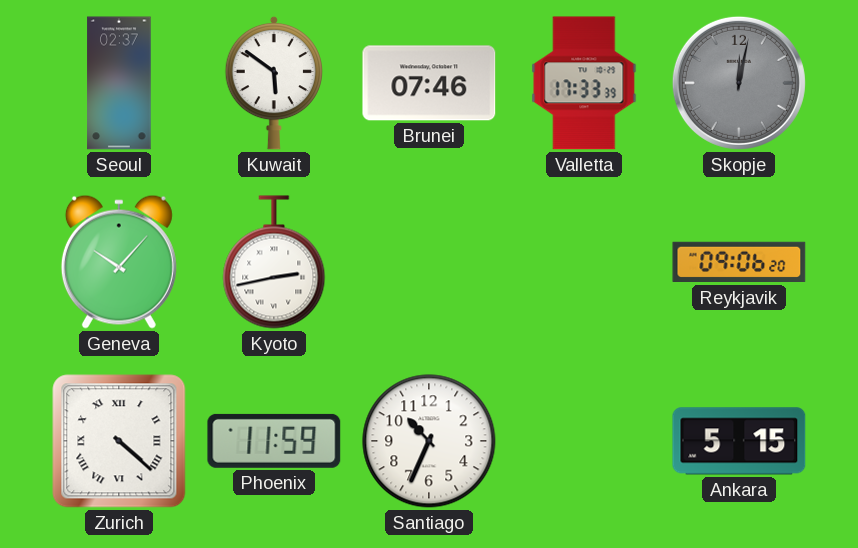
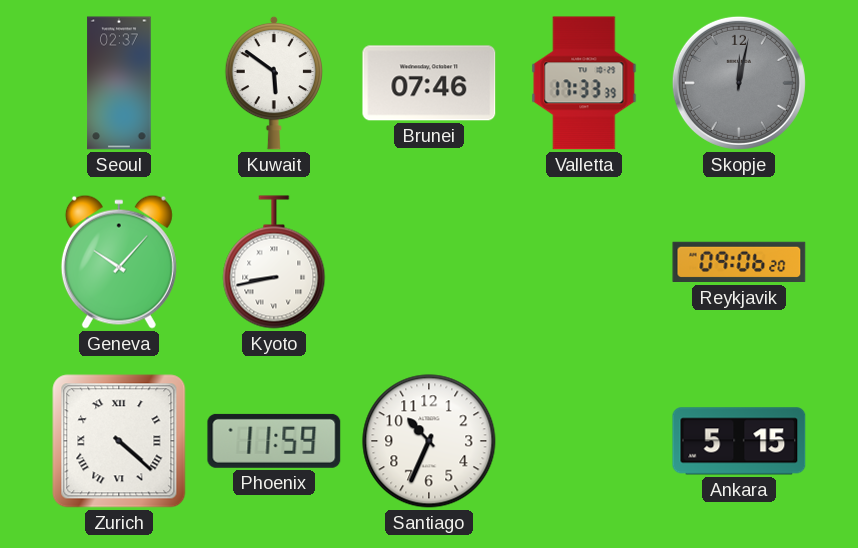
Kyoto: 2:43 -> 8:43 (274, 262)
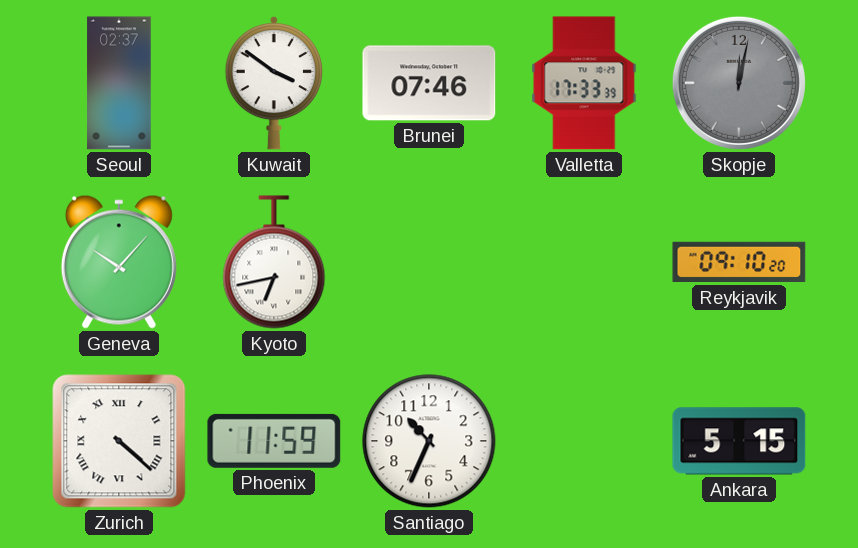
Kuwait: 5:51 -> 3:51 (273, 83)
Kyoto: 8:43 -> 6:43 (274, 262)
Reykjavik: 09:06 -> 09:10 (739, 262)
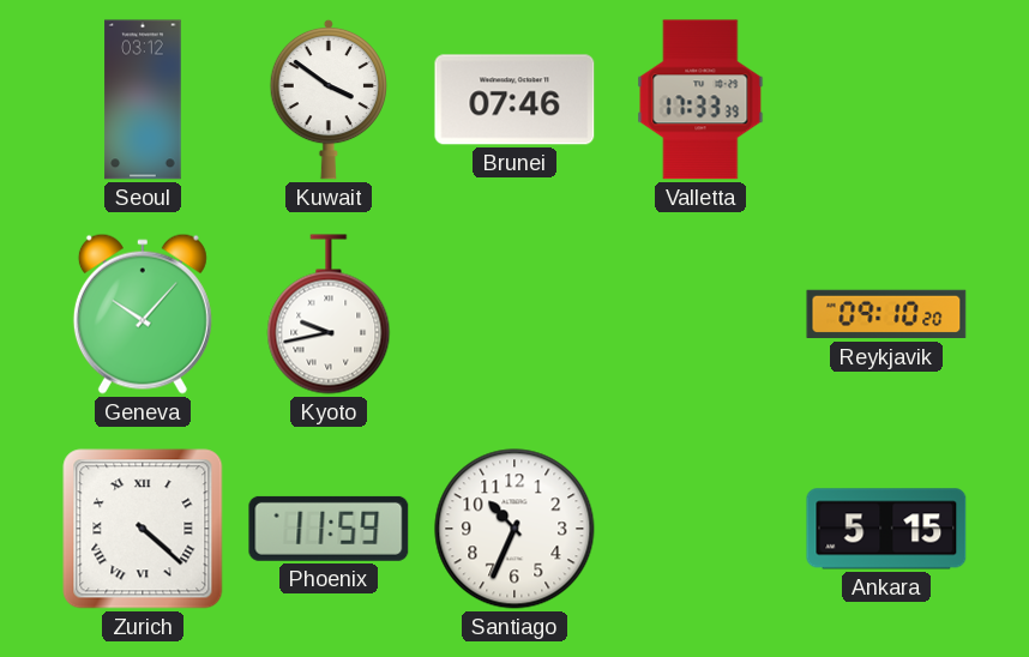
Seoul: 02:37 -> 03:12 (143, 100)
Skopje: 12:02 -> none (739, 83)
Kyoto: 6:43 -> 9:43 (329, 314)
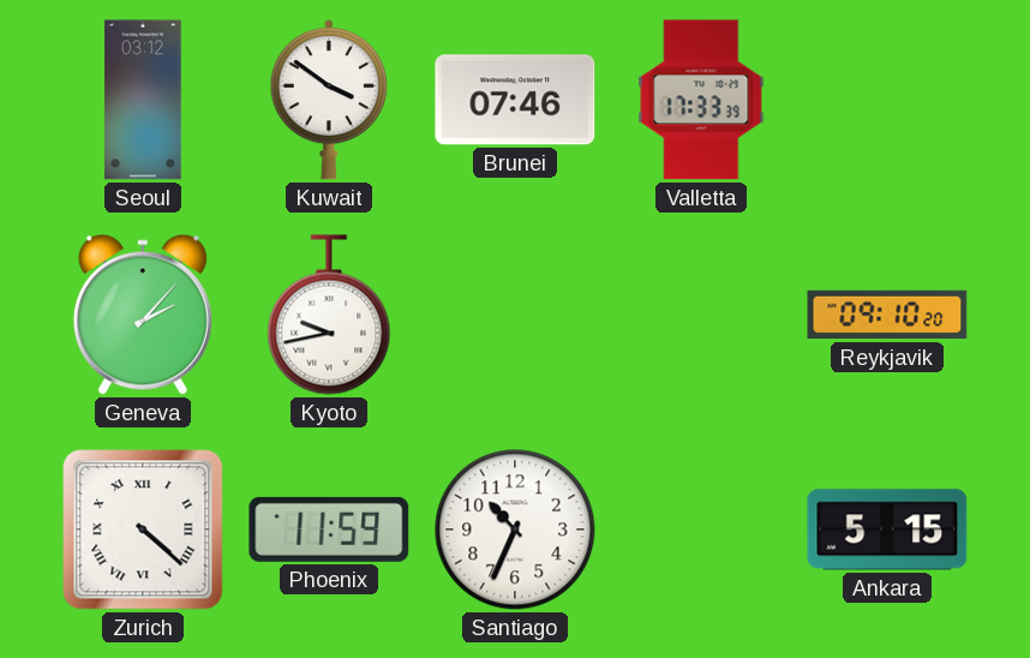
Geneva: 10:07 -> 2:07 (143, 315)
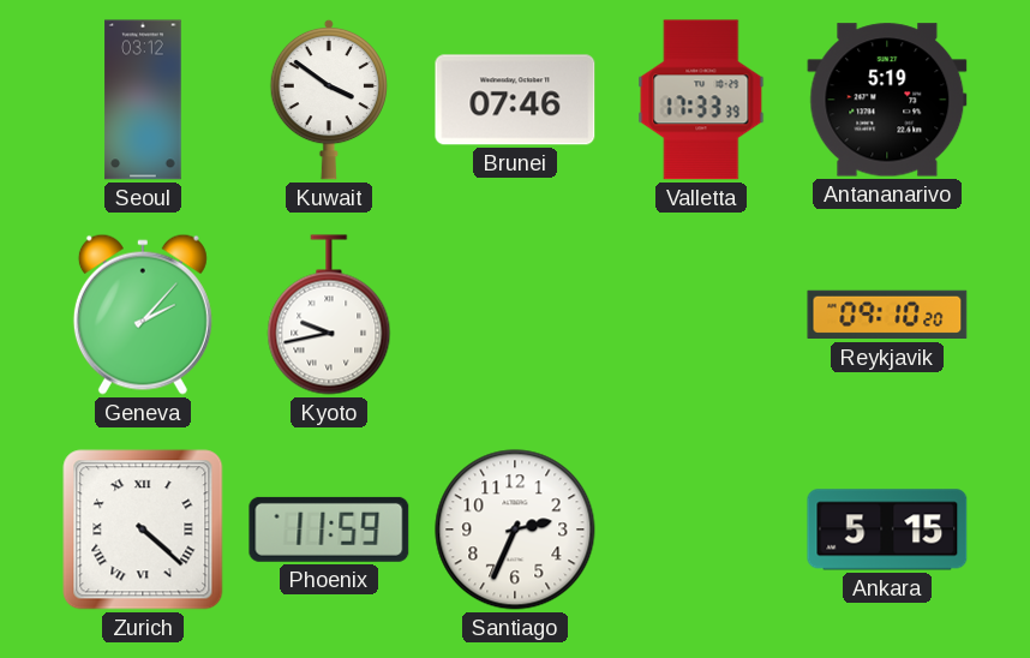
Antananarivo: none -> 5:19 (887, 100)
Santiago: 10:34 -> 2:34 (515, 530)
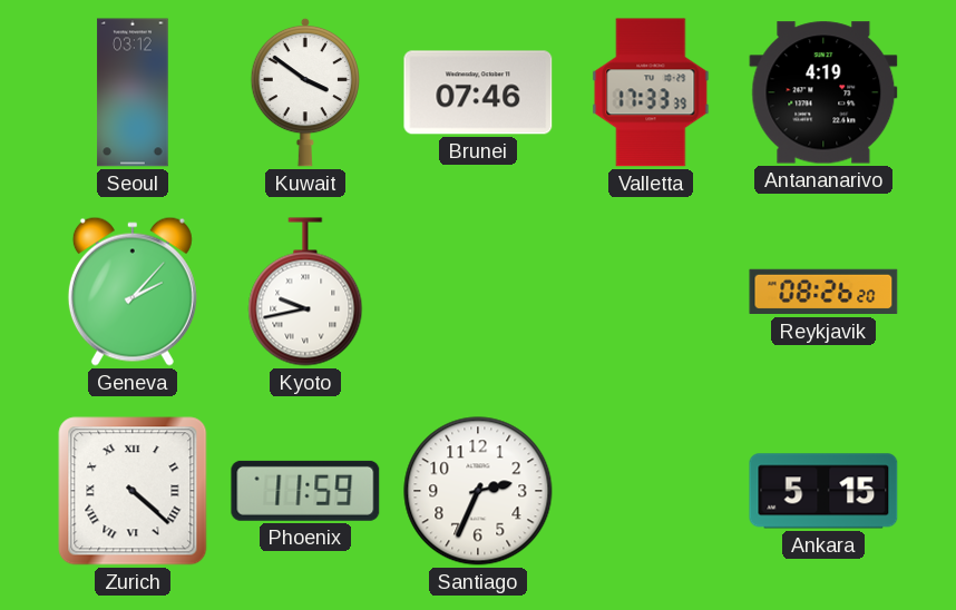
Antananarivo: 5:19 -> 4:19 (823, 92)
Reykjavik: 09:10 -> 08:26 (823, 292)
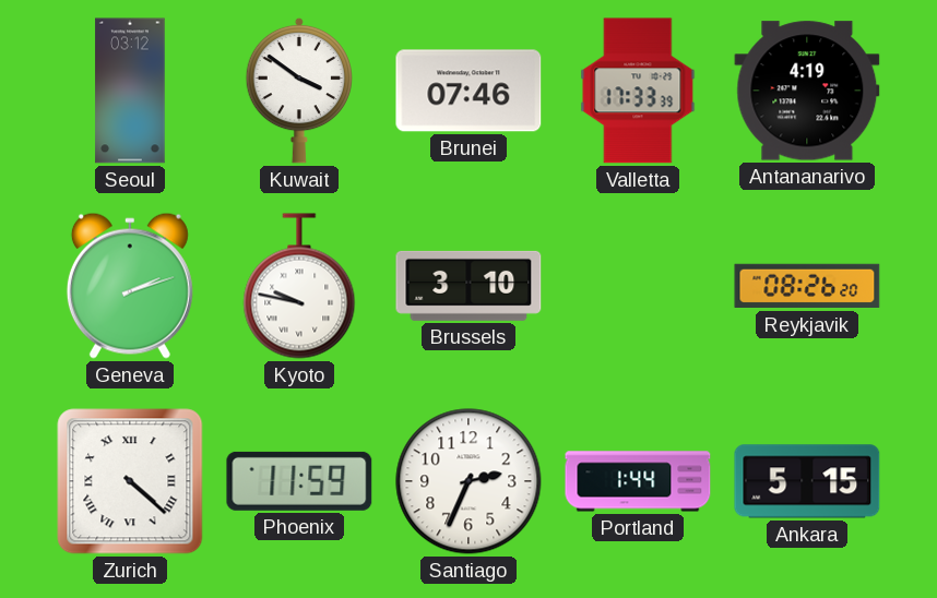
Geneva: 2:07 -> 2:12 (130, 286)
Kyoto: 9:43 -> 9:47 (299, 286)
Brussels: none -> 3:10 (468, 286)
Portland: none -> 1:44 (638, 481)
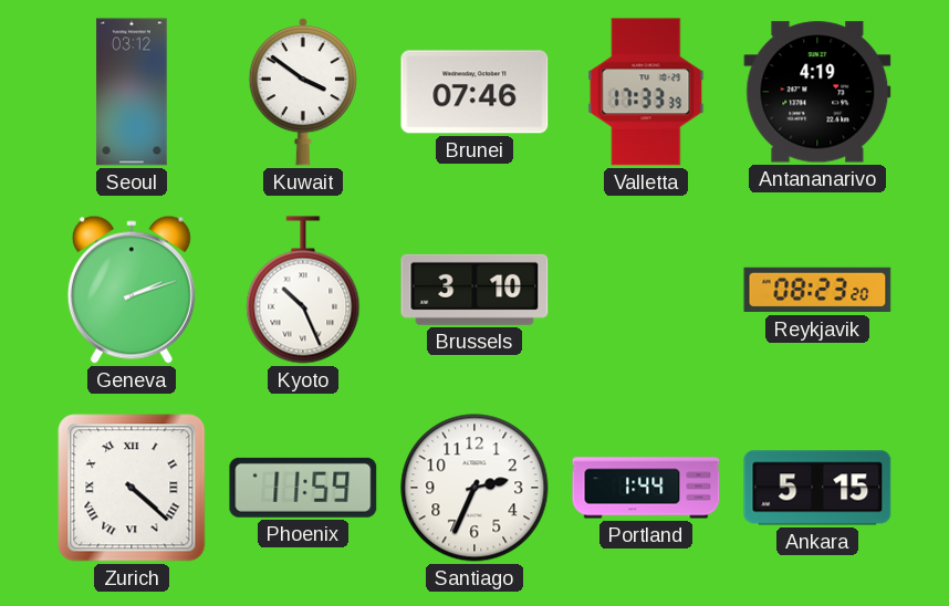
Kyoto: 9:47 -> 10:26 (303, 290)
Reykjavik: 08:26 -> 08:23 (817, 290)
